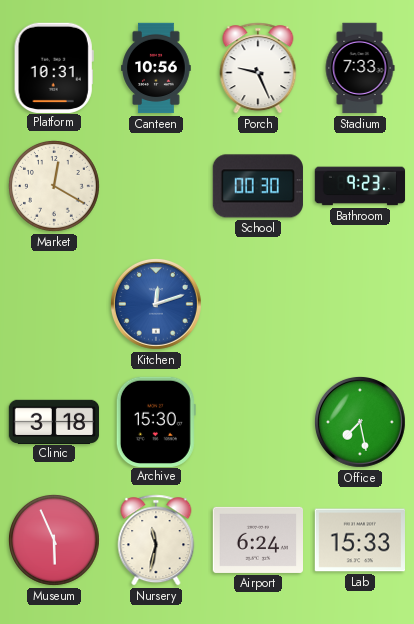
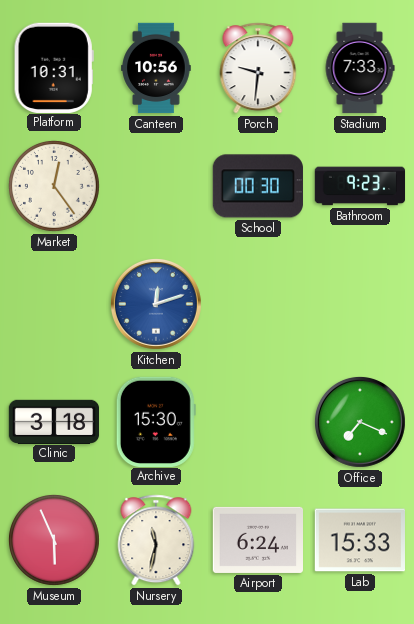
Porch: 9:26 -> 9:31 (258, 68)
Market: 12:20 -> 12:24 (54, 186)
Office: 7:28 -> 7:19 (360, 422)
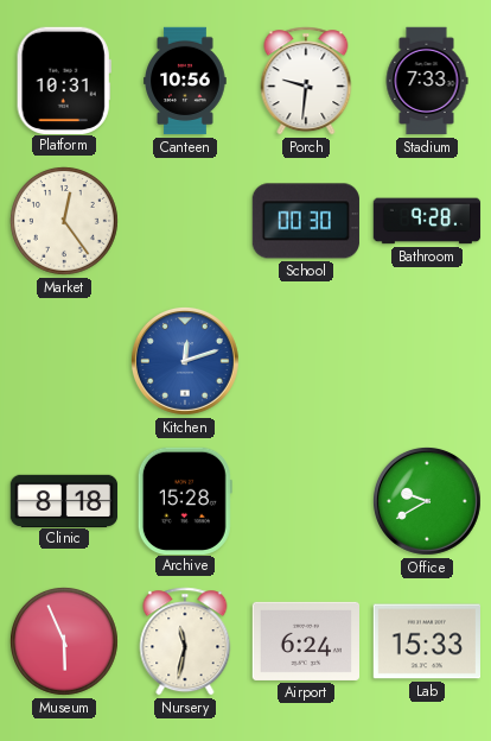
Bathroom: 9:23 -> 9:28 (427, 221)
Clinic: 3:18 -> 8:18 (64, 500)
Archive: 15:30 -> 15:28 (185, 500)
Office: 7:19 -> 9:40 (427, 501)
